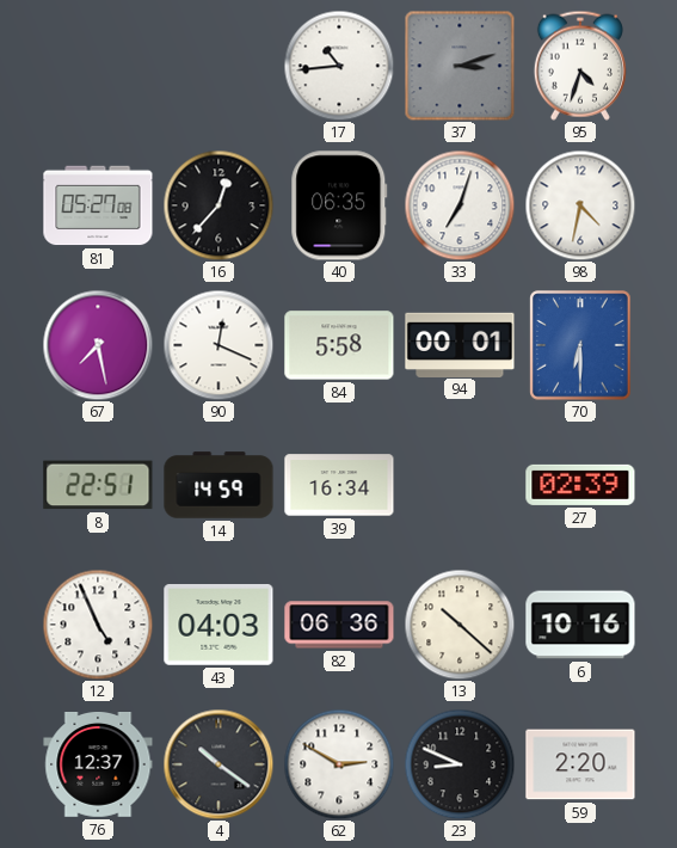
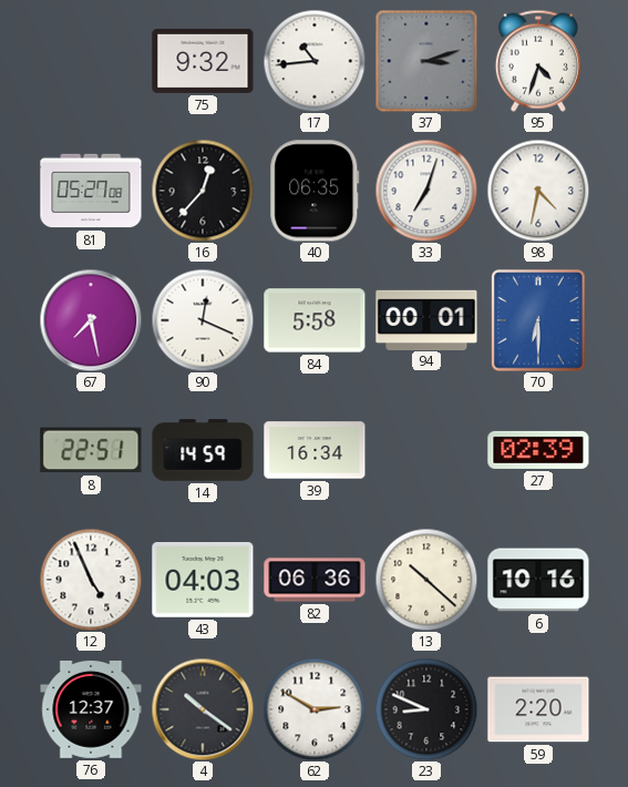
75: none -> 9:32 (203, 61)
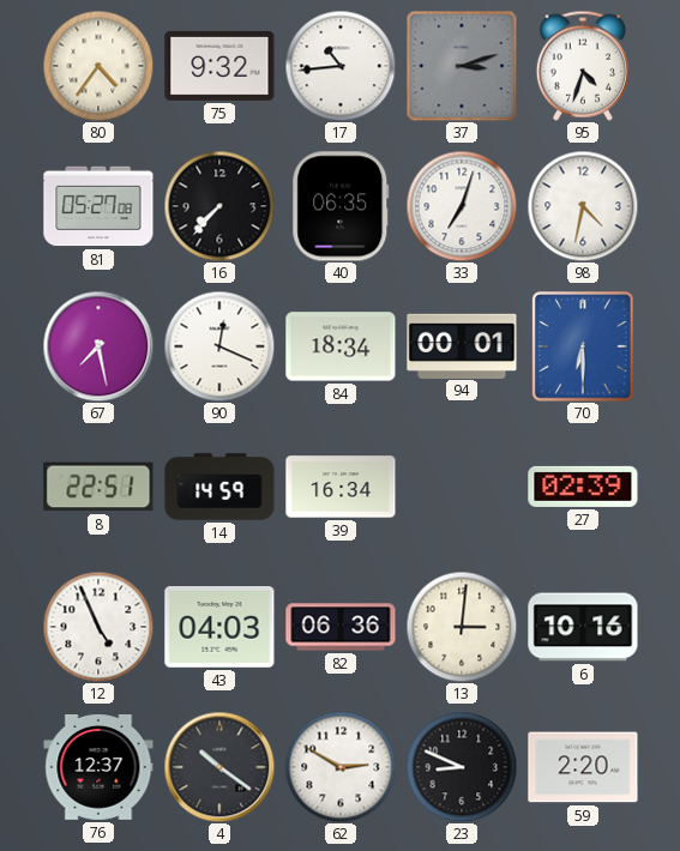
80: none -> 4:36 (98, 66)
16: 12:37 -> 7:37 (219, 206)
84: 5:58 -> 18:34 (341, 346)
13: 10:22 -> 3:01 (462, 627)
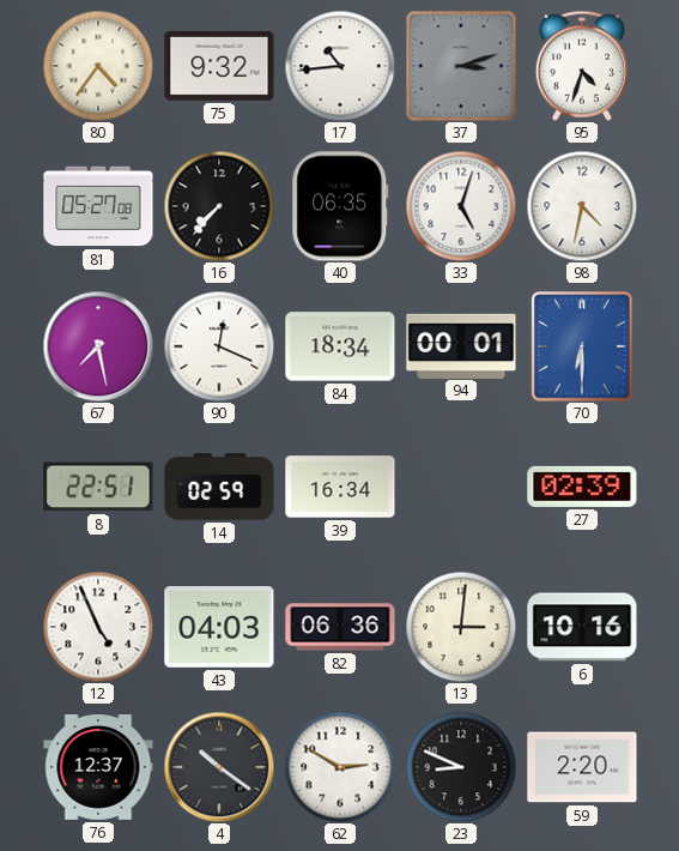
33: 7:03 -> 5:03 (461, 206)
14: 14:59 -> 02:59 (219, 487)
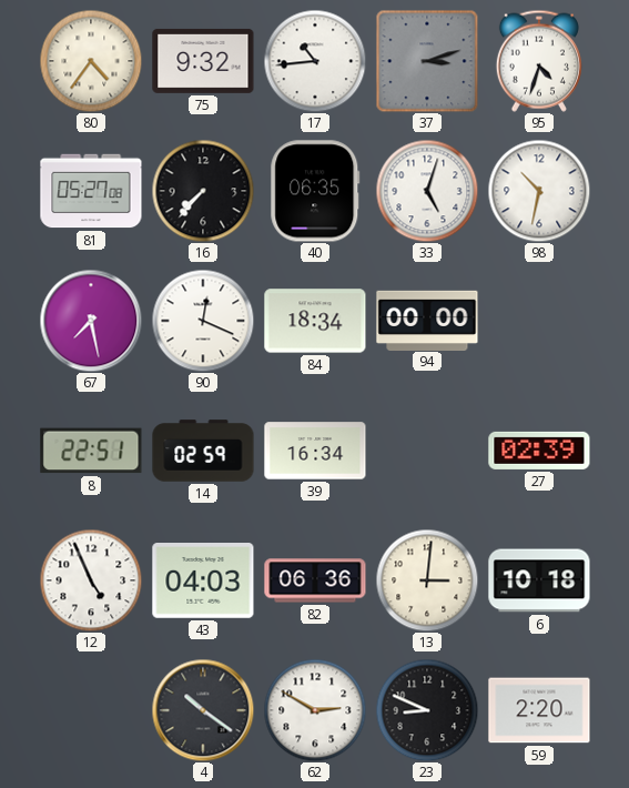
98: 4:32 -> 10:32 (539, 191)
94: 00:01 -> 00:00 (427, 320)
70: 6:30 -> none (582, 346)
6: 10:16 -> 10:18 (539, 580)
76: 12:37 -> none (98, 768)
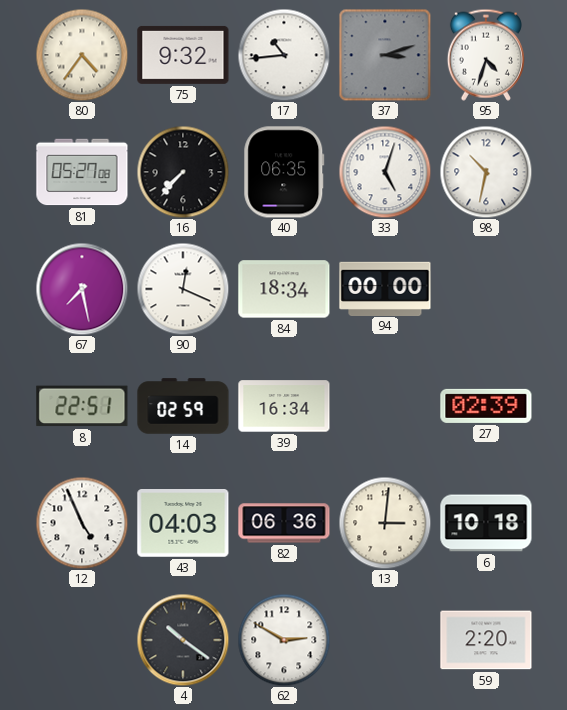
23: 8:49 -> none (427, 710)
